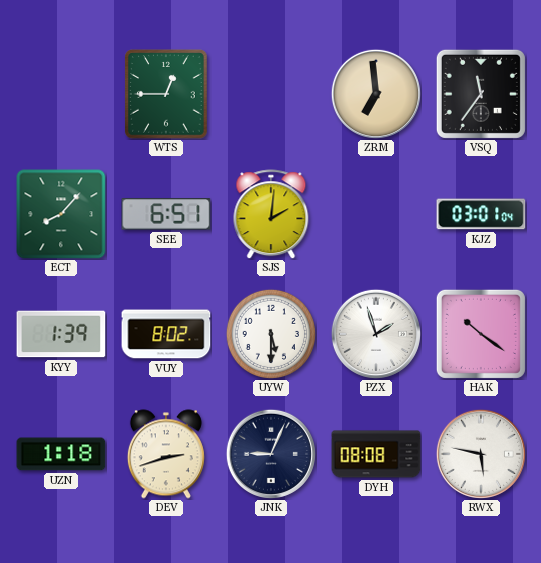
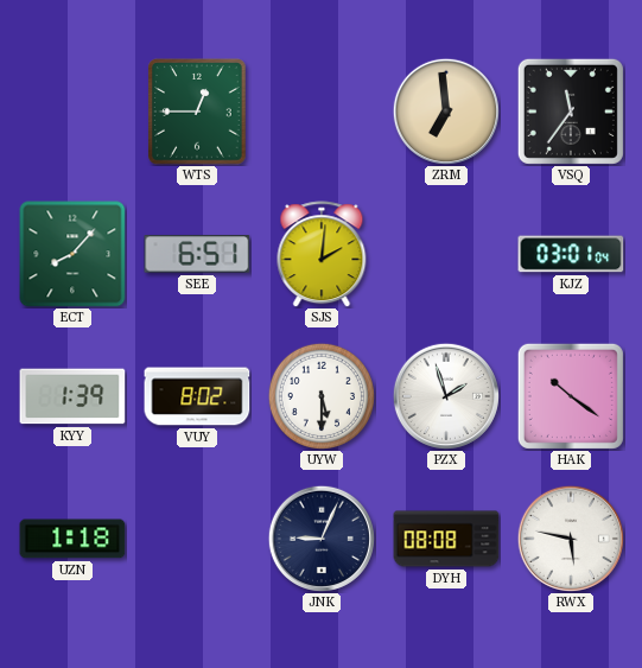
DEV: 2:42 -> none (166, 454)
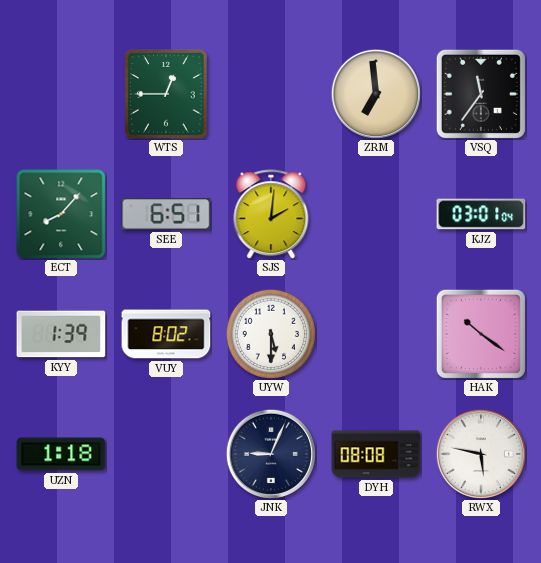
PZX: 1:57 -> none (446, 396)
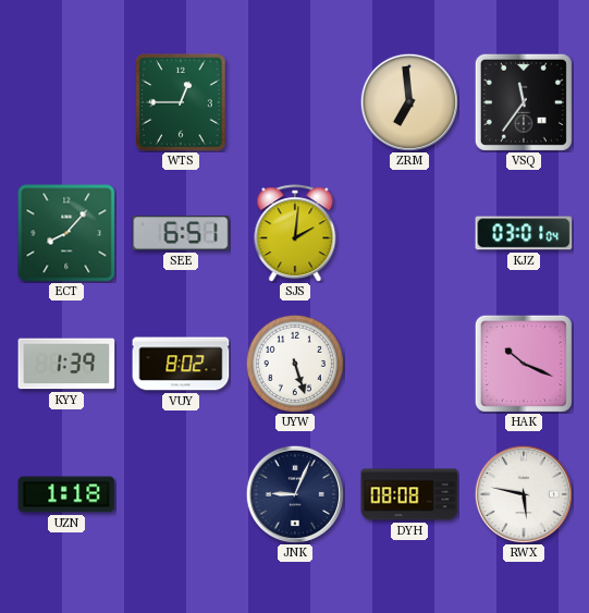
UYW: 5:30 -> 5:27 (294, 363)
HAK: 10:21 -> 10:19 (524, 364)
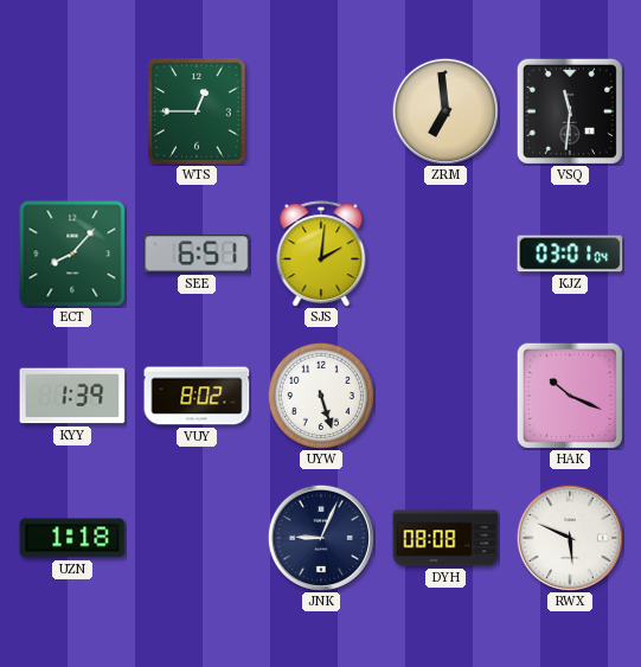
VSQ: 11:36 -> 11:31 (570, 111)
RWX: 5:47 -> 5:49 (570, 538)
